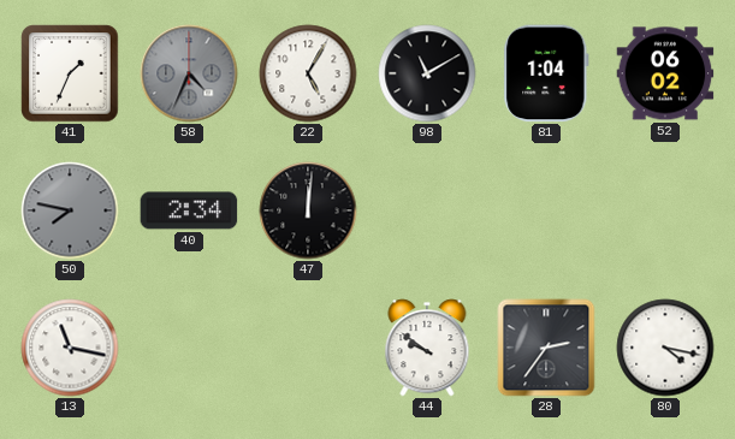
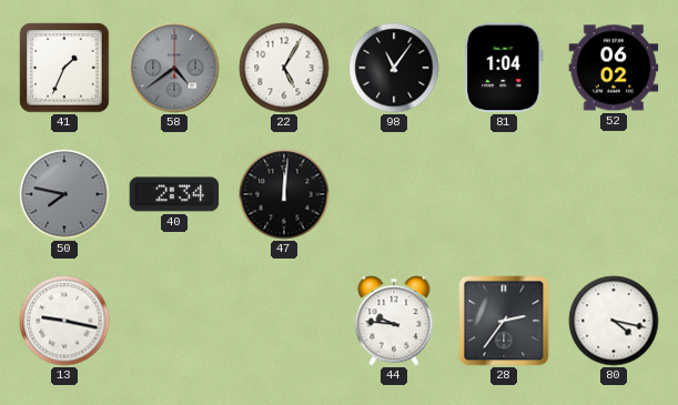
58: 4:34 -> 4:39 (174, 68)
98: 11:10 -> 11:06 (394, 68)
13: 11:17 -> 9:17 (64, 321)
44: 9:51 -> 9:46 (394, 321)
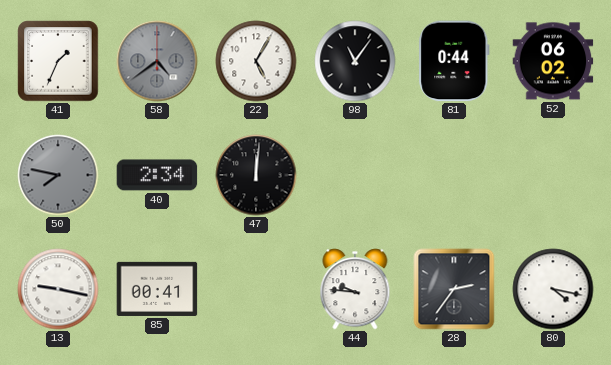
81: 1:04 -> 0:44 (454, 61)
85: none -> 00:41 (157, 289)
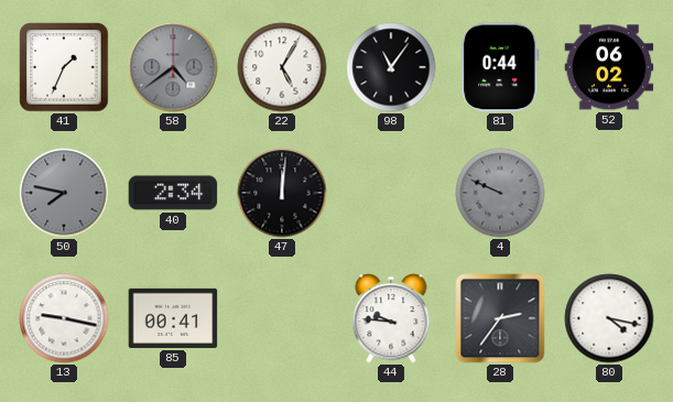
4: none -> 9:49 (500, 193)
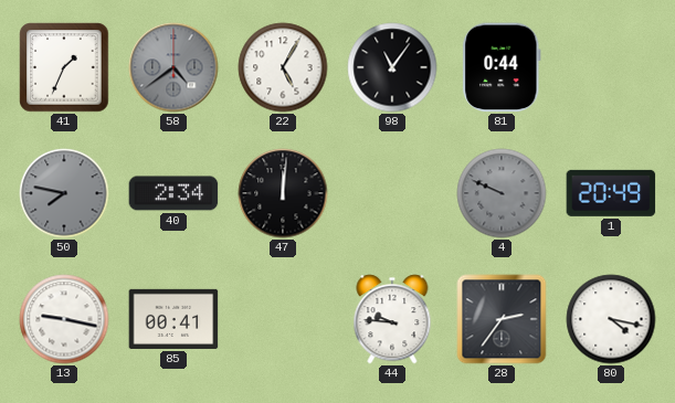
52: 06:02 -> none (609, 67)
1: none -> 20:49 (611, 193)
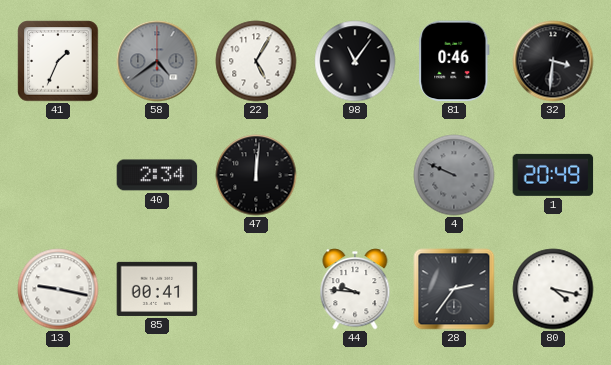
81: 0:44 -> 0:46 (454, 61)
32: none -> 3:31 (553, 61)
50: 7:47 -> none (64, 193)
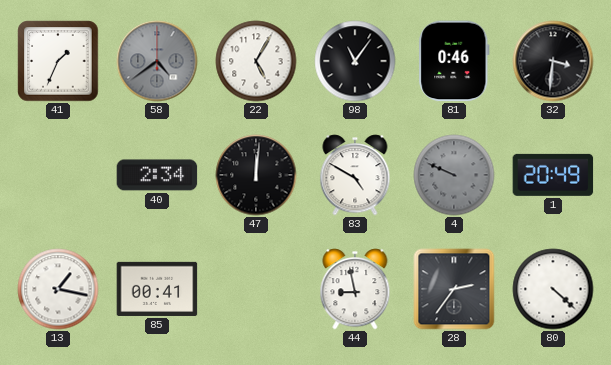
83: none -> 4:50 (355, 175)
13: 9:17 -> 1:17 (58, 289)
44: 9:46 -> 8:58 (355, 289)
80: 4:17 -> 4:22 (553, 289)
